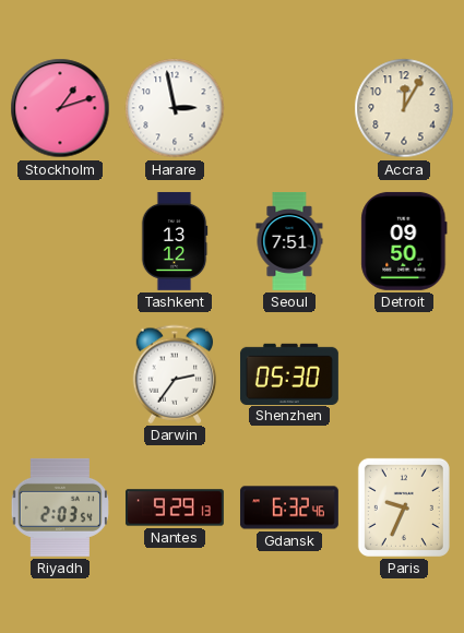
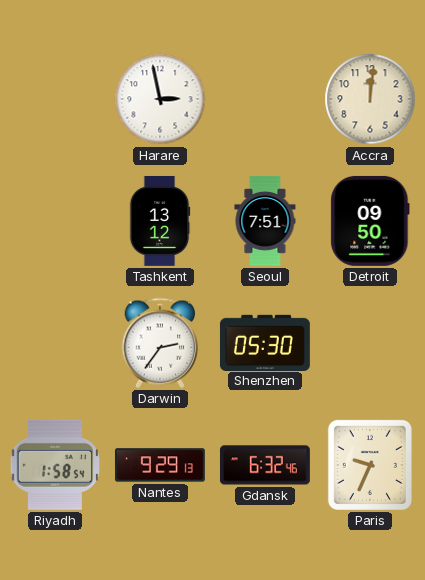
Stockholm: 1:12 -> none (60, 108)
Accra: 12:05 -> 12:01 (370, 99)
Riyadh: 2:03 -> 1:58 (55, 465)
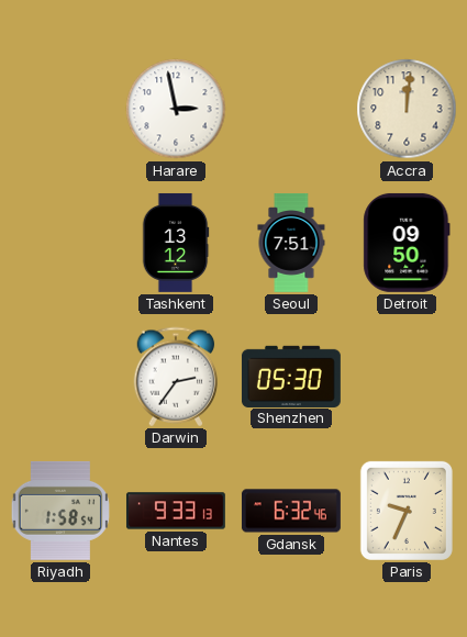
Nantes: 9:29 -> 9:33 (176, 511)
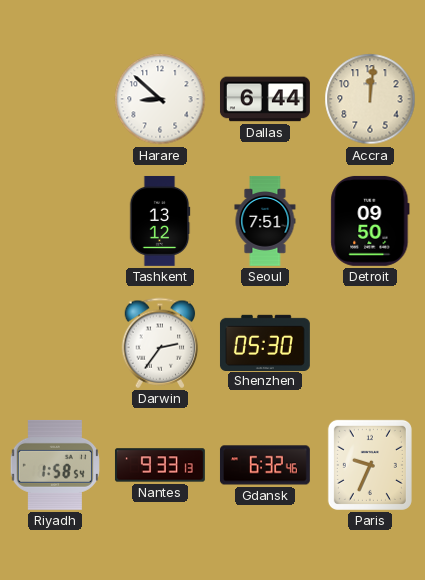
Harare: 2:58 -> 8:52 (160, 99)
Dallas: none -> 6:44 (265, 99)
